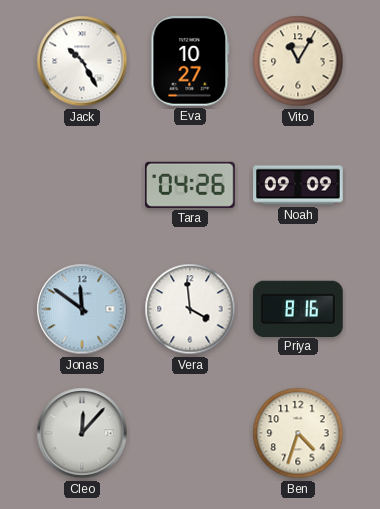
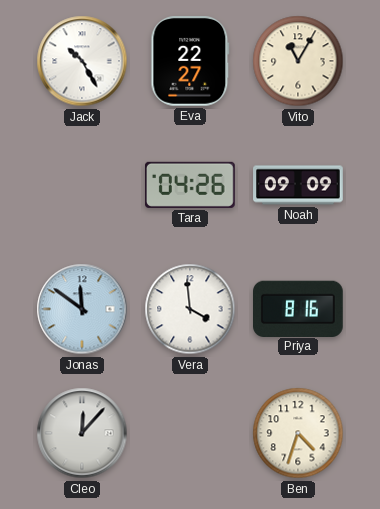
Eva: 10:27 -> 22:27 (190, 62)
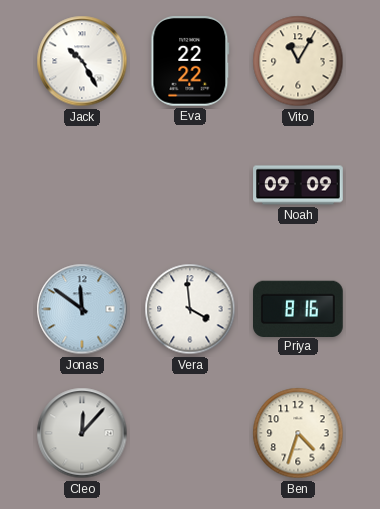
Eva: 22:27 -> 22:22 (190, 62)
Tara: 04:26 -> none (191, 185)
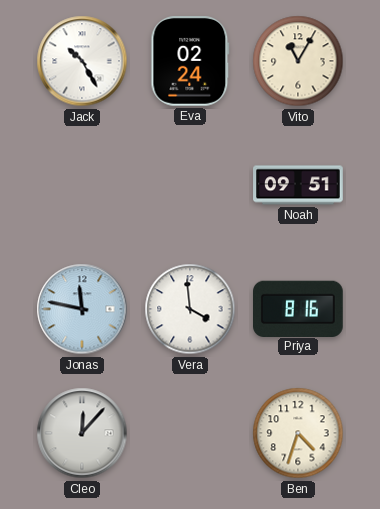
Eva: 22:22 -> 02:24 (190, 62)
Noah: 09:09 -> 09:51 (298, 185)
Jonas: 11:51 -> 11:47 (82, 309)
